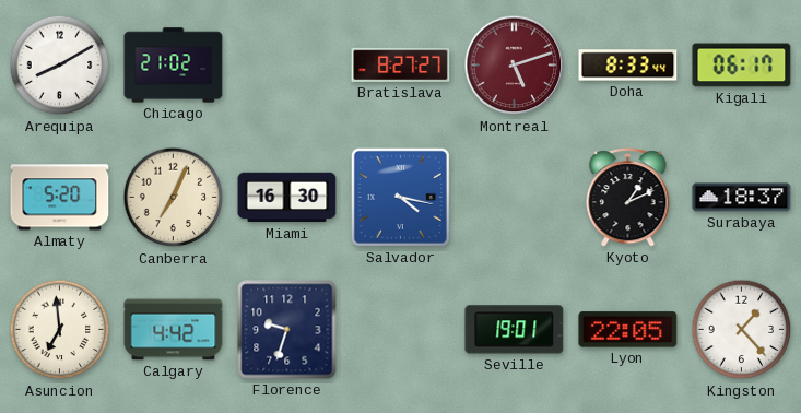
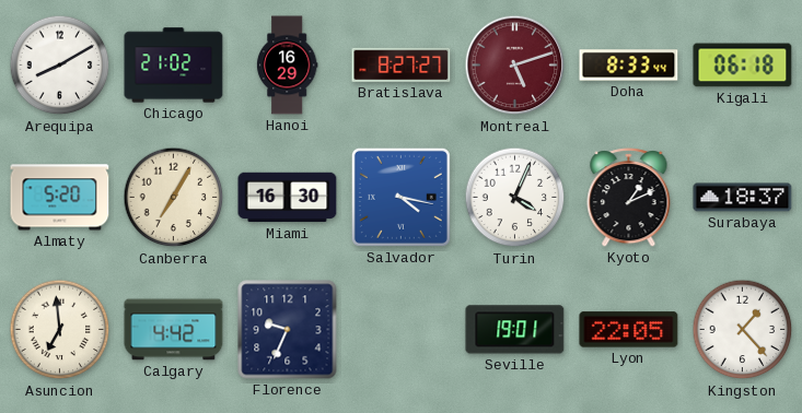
Hanoi: none -> 16:29 (287, 66)
Kigali: 06:17 -> 06:18 (743, 66)
Canberra: 7:04 -> 7:05 (174, 198)
Turin: none -> 4:04 (515, 198)
Florence: 9:33 -> 9:34 (288, 330)
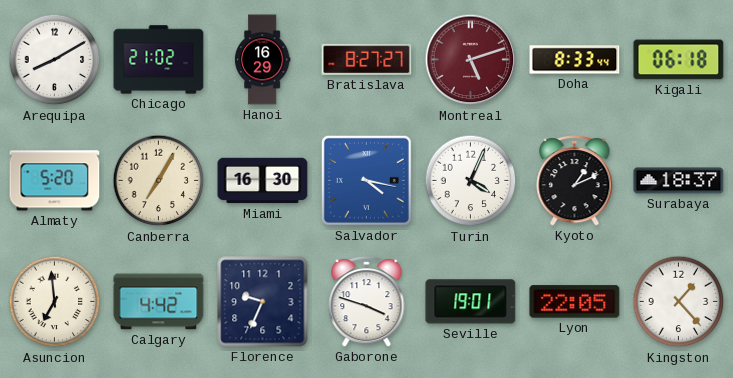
Gaborone: none -> 3:48 (367, 302)
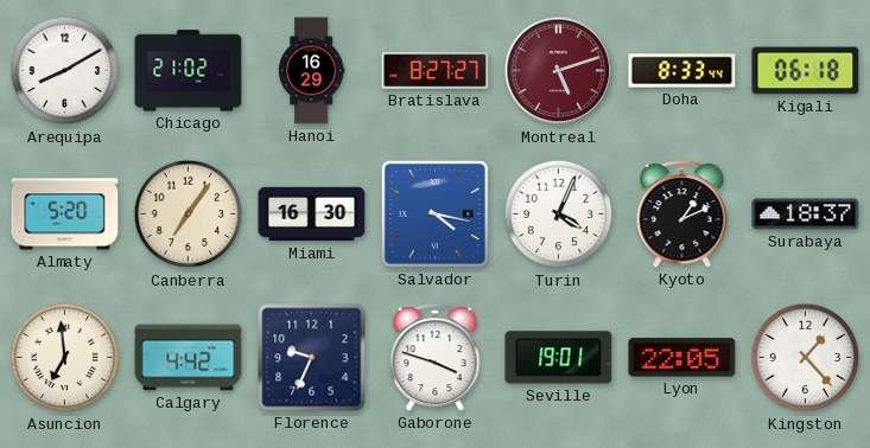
Canberra: 7:05 -> 7:06 (189, 215)
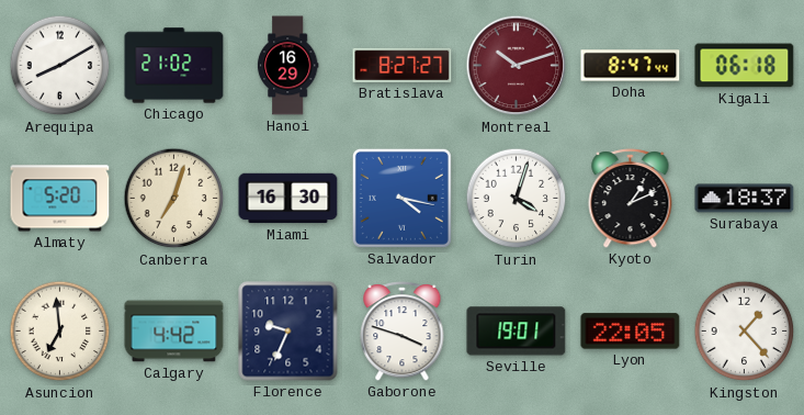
Montreal: 5:12 -> 10:12 (517, 66)
Doha: 8:33 -> 8:47 (631, 66)
Canberra: 7:06 -> 7:03 (174, 199)
Turin: 4:04 -> 4:03 (517, 199)
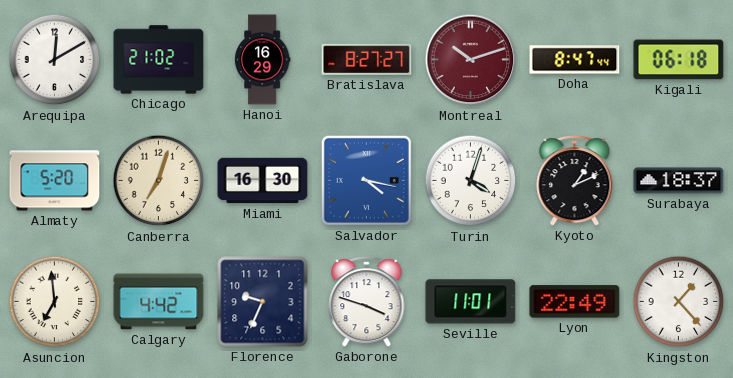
Arequipa: 8:10 -> 12:10 (55, 60)
Seville: 19:01 -> 11:01 (471, 302)
Lyon: 22:05 -> 22:49 (575, 302)
